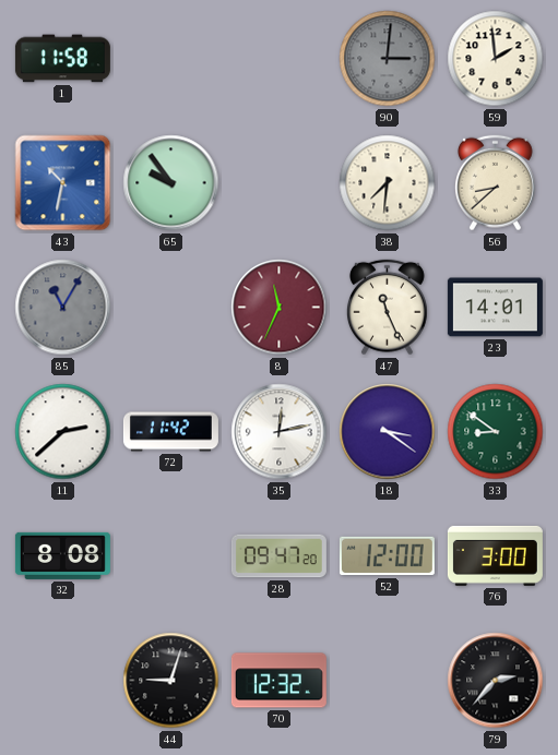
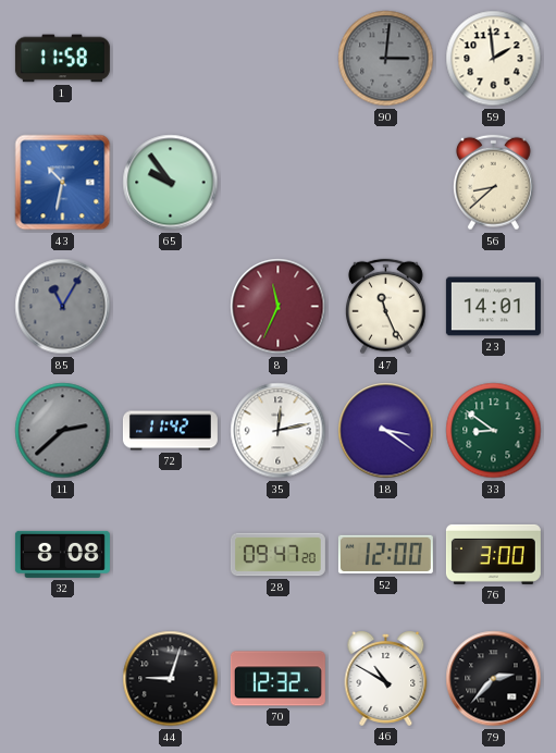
38: 7:31 -> none (388, 183)
11 dial: white -> grey (63, 431)
46: none -> 10:50 (386, 679)
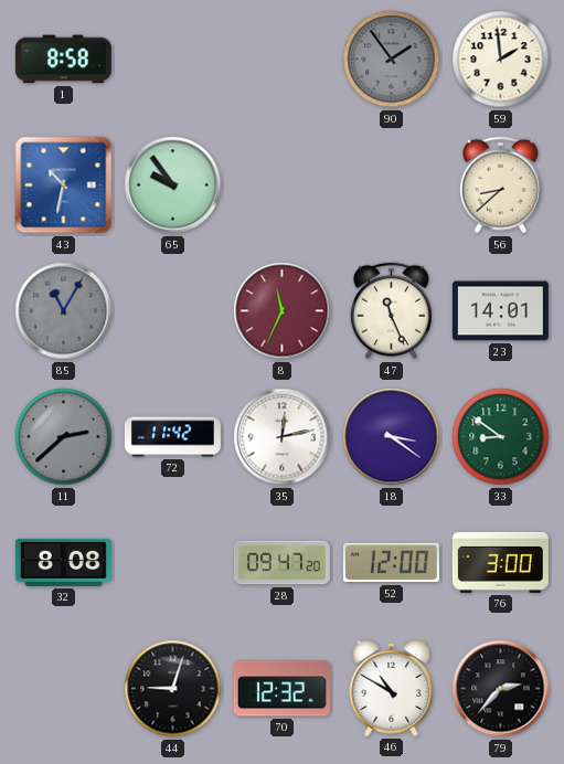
1: 11:58 -> 8:58 (63, 60)
90: 3:01 -> 1:54 (392, 60)
